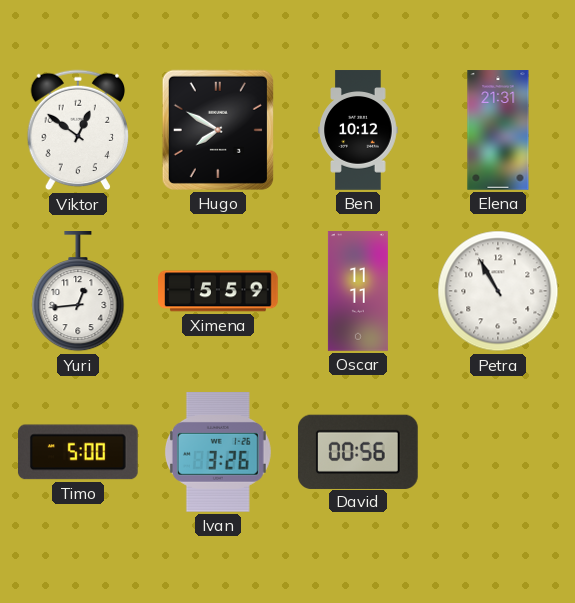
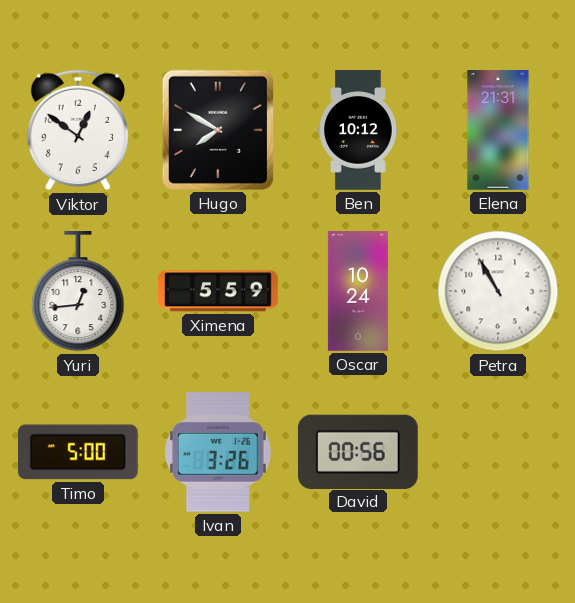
Oscar: 11:11 -> 10:24 (358, 291)
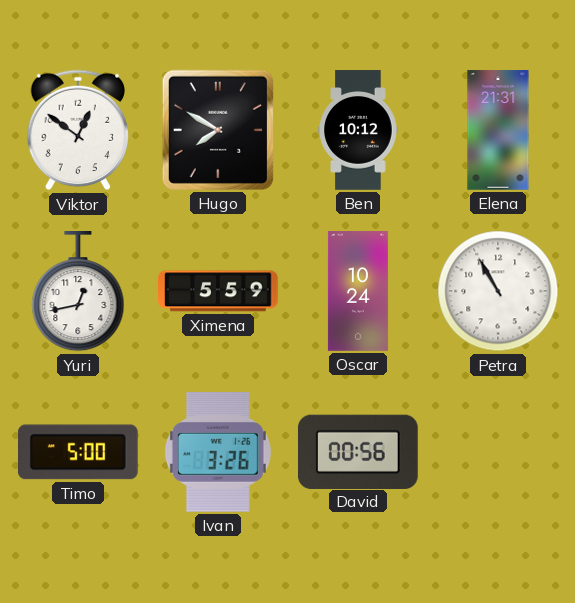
Yuri: 12:44 -> 12:43 (78, 292)
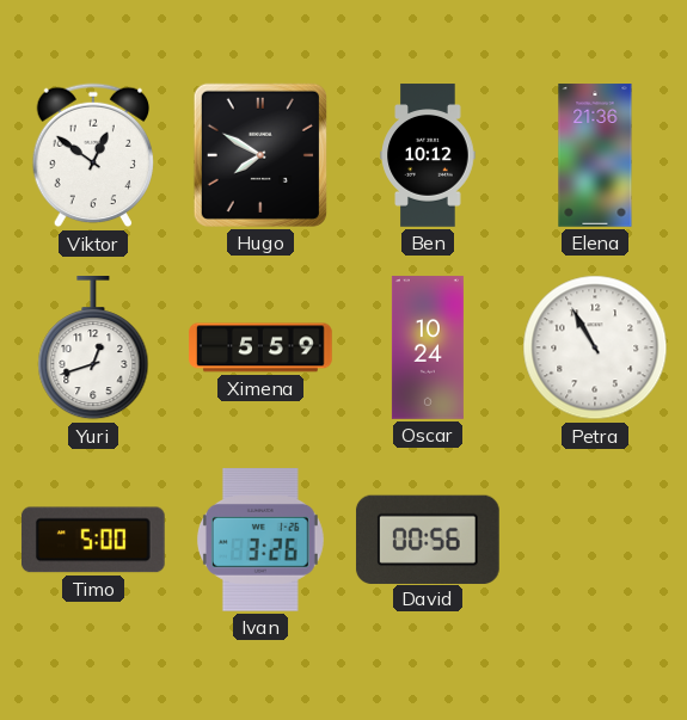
Elena: 21:31 -> 21:36 (595, 155)
Yuri: 12:43 -> 12:42 (93, 349)
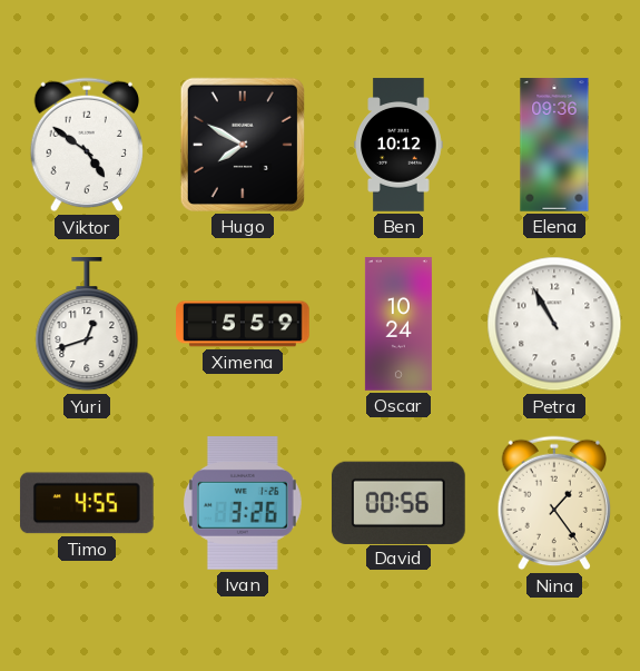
Viktor: 12:51 -> 4:51 (87, 145)
Elena: 21:36 -> 09:36 (554, 145)
Timo: 5:00 -> 4:55 (87, 503)
Nina: none -> 1:24 (554, 503)
